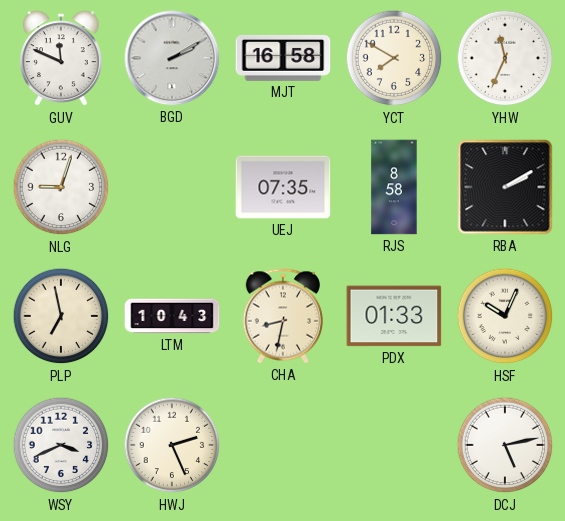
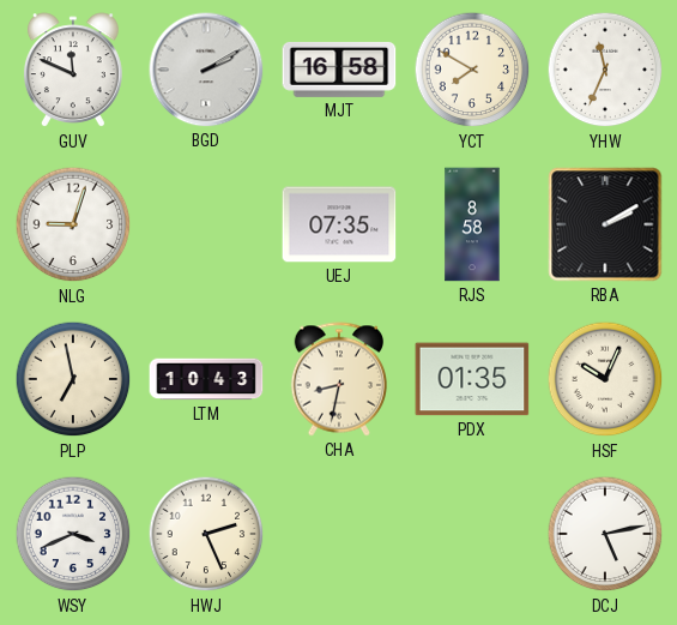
PDX: 01:33 -> 01:35 (472, 379)
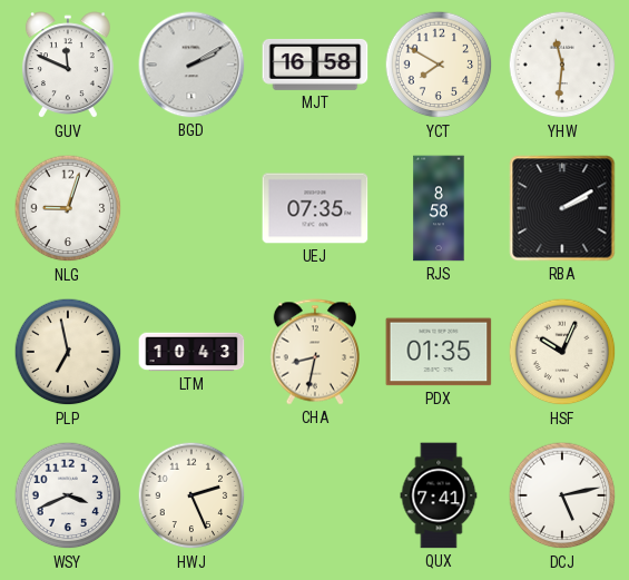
YHW: 11:34 -> 11:31 (562, 65)
QUX: none -> 7:41 (439, 495)
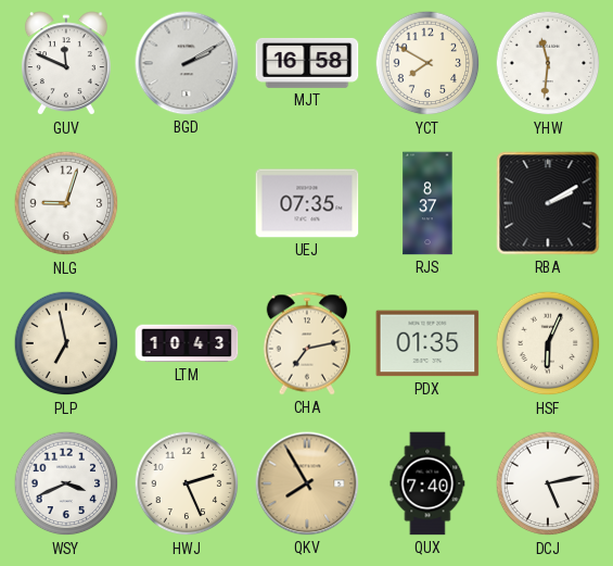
RJS: 8:58 -> 8:37 (427, 203)
CHA: 8:32 -> 7:13 (306, 343)
HSF: 10:04 -> 6:04 (548, 343)
QKV: none -> 7:55 (307, 483)
QUX: 7:41 -> 7:40 (427, 483)
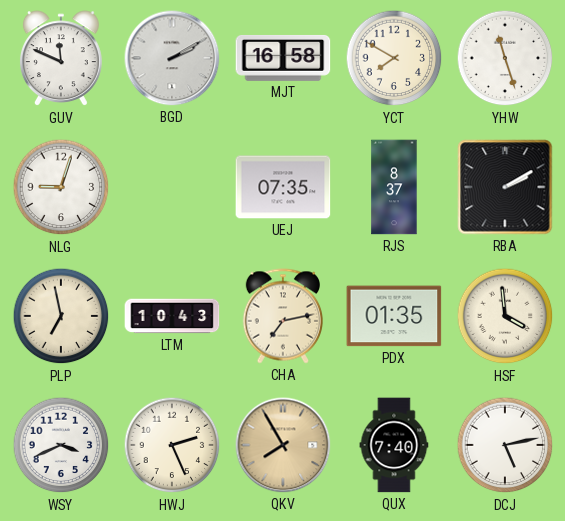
YHW: 11:31 -> 11:27 (505, 58)
HSF: 6:04 -> 3:59 (505, 316)
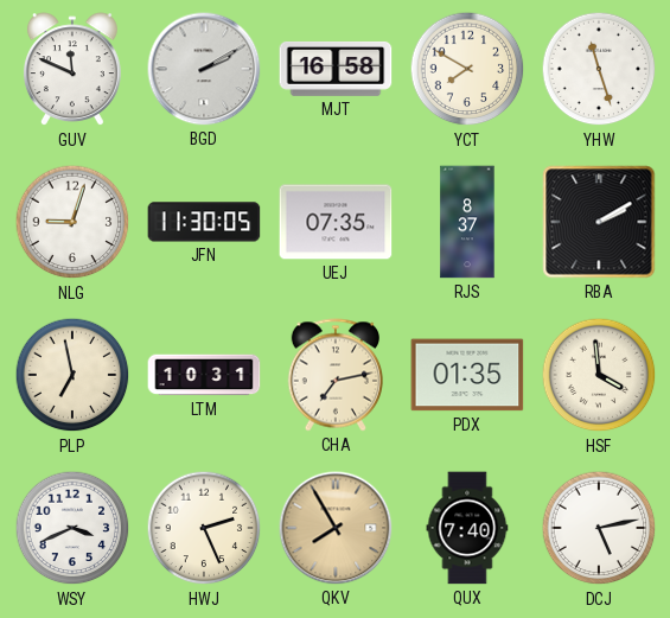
JFN: none -> 11:30 (204, 222)
LTM: 10:43 -> 10:31 (204, 375)
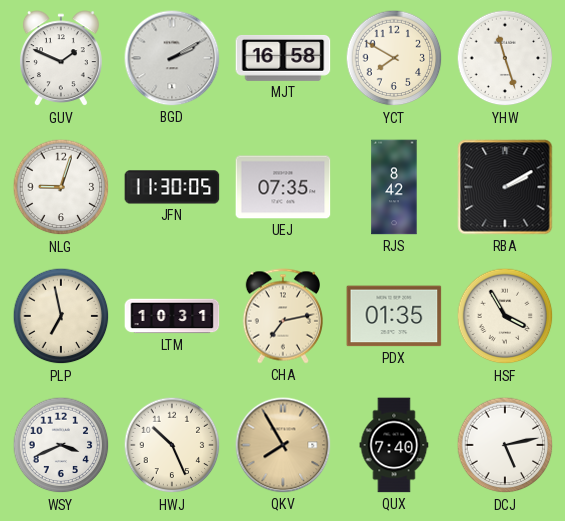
GUV: 11:49 -> 1:49 (61, 59)
RJS: 8:37 -> 8:42 (394, 187)
HSF: 3:59 -> 3:55 (505, 316)
HWJ: 2:26 -> 10:26 (172, 445)
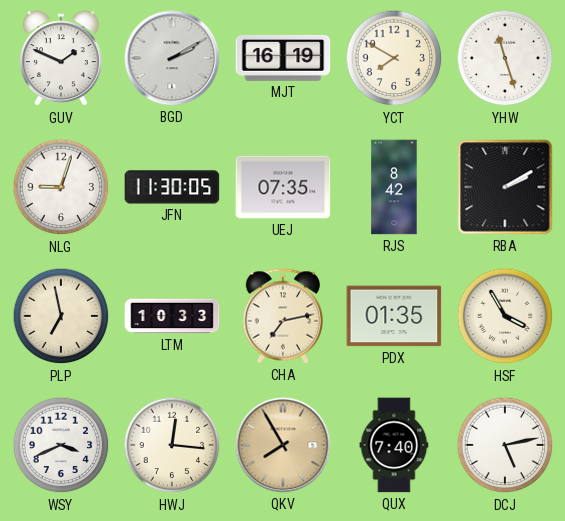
MJT: 16:58 -> 16:19 (283, 58)
LTM: 10:31 -> 10:33 (172, 316)
HWJ: 10:26 -> 12:16 (172, 445)
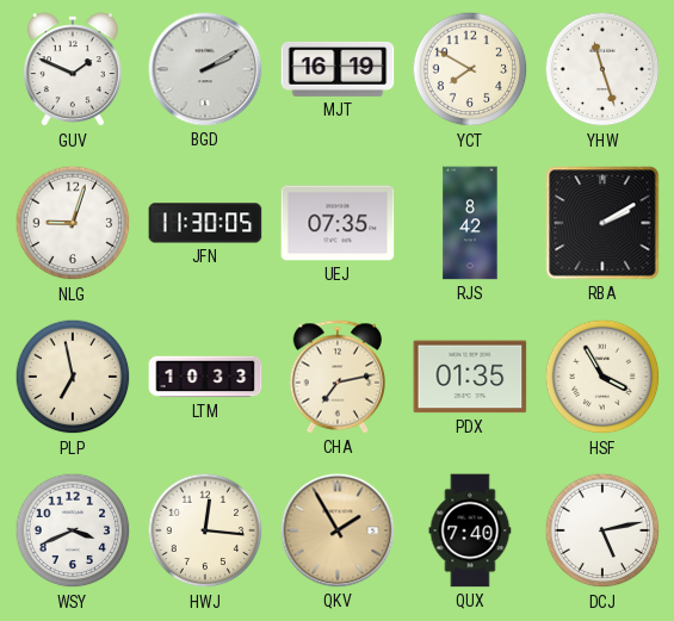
QKV: 7:55 -> 1:55 (338, 530)
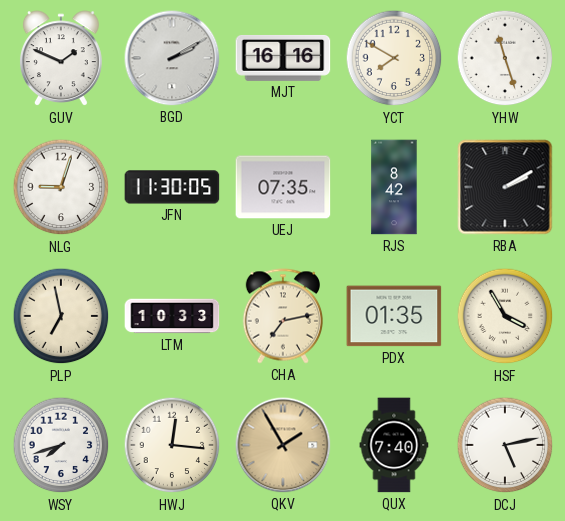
MJT: 16:19 -> 16:16 (283, 58)
WSY: 3:41 -> 7:42 (61, 445)
